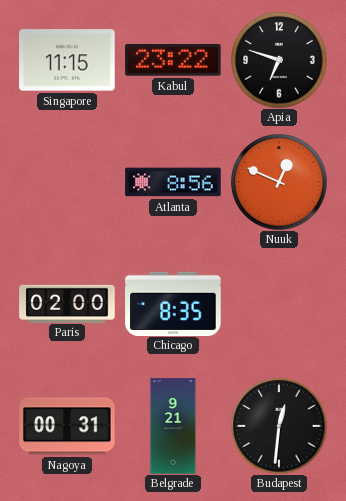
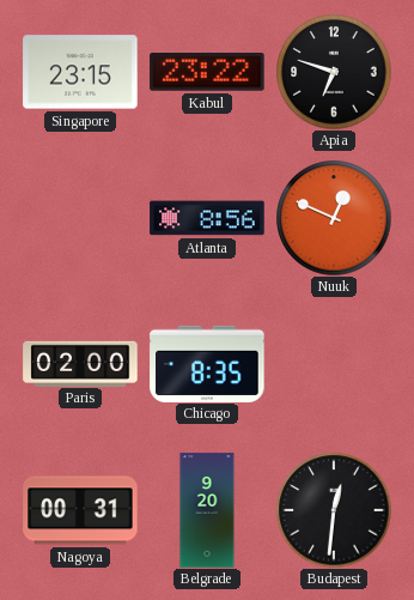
Singapore: 11:15 -> 23:15 (80, 72)
Belgrade: 9:21 -> 9:20 (207, 510)
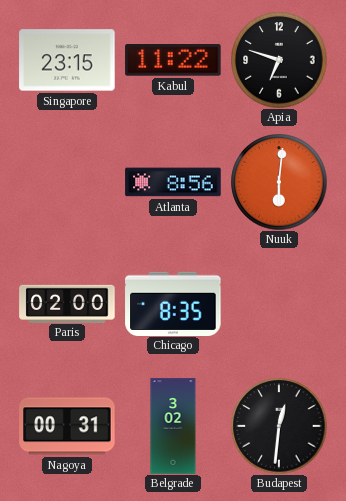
Kabul: 23:22 -> 11:22 (173, 60)
Nuuk: 12:49 -> 6:01 (279, 182)
Belgrade: 9:20 -> 3:02 (173, 426)
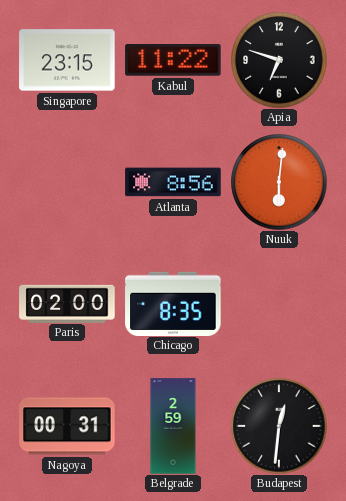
Belgrade: 3:02 -> 2:59 (173, 426)
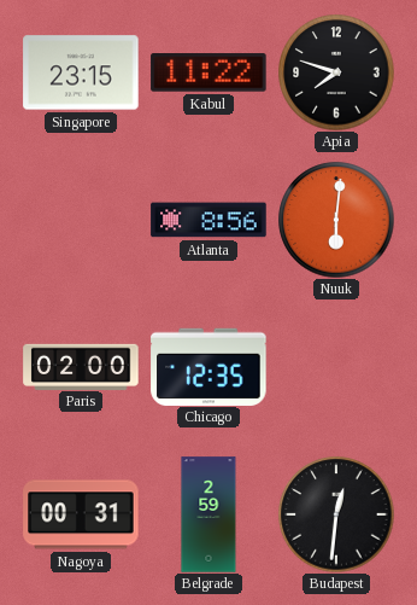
Apia: 6:48 -> 7:48 (336, 72)
Chicago: 8:35 -> 12:35 (208, 366)
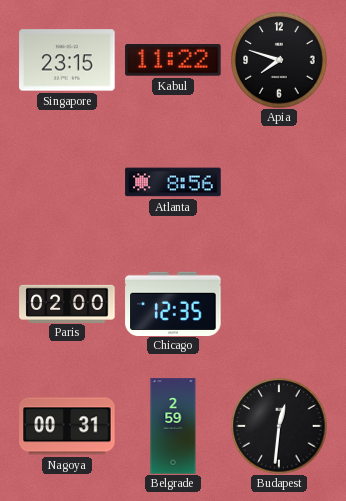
Nuuk: 6:01 -> none (336, 220)
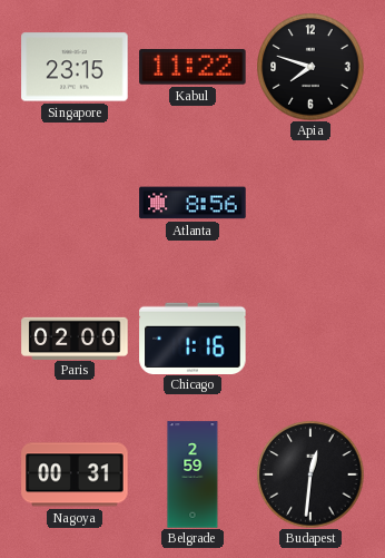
Chicago: 12:35 -> 1:16 (192, 337)
